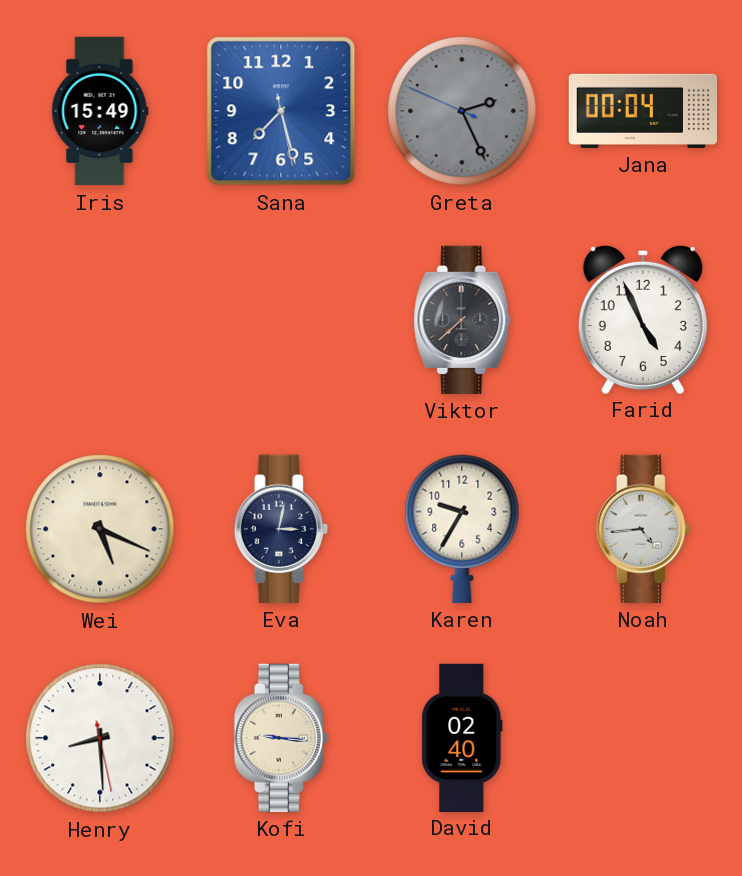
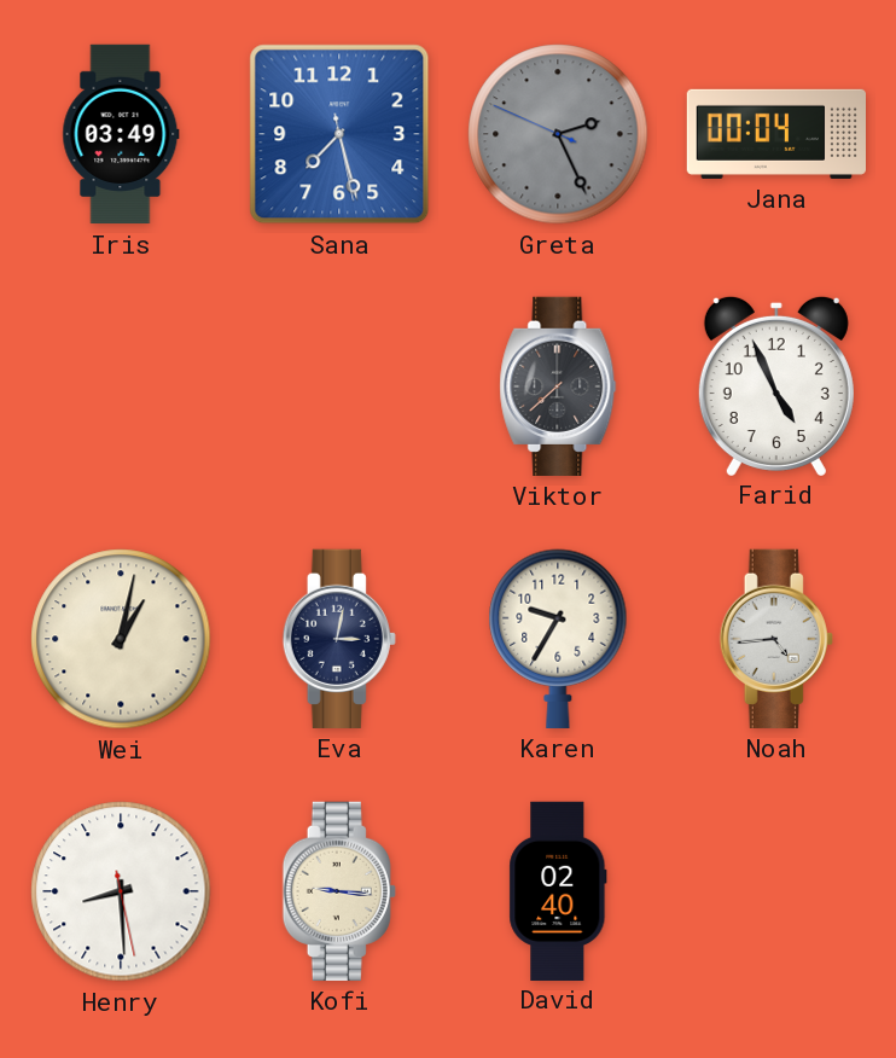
Iris: 15:49 -> 03:49 (121, 134)
Wei: 5:19 -> 1:02 (121, 639)
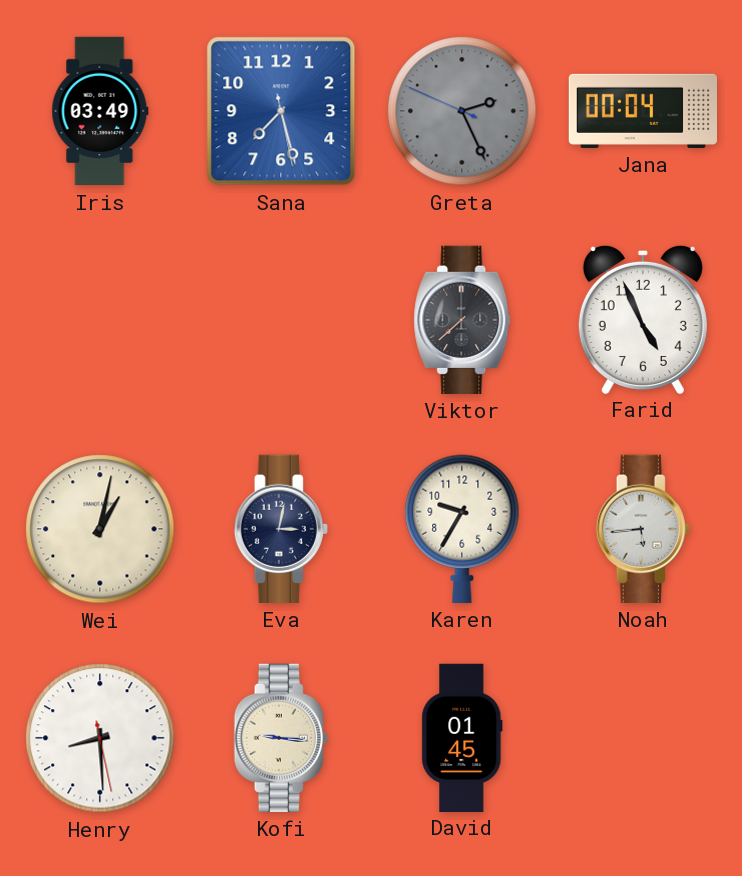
Noah: 4:44 -> 5:44 (643, 529)
David: 02:40 -> 01:45 (462, 737)
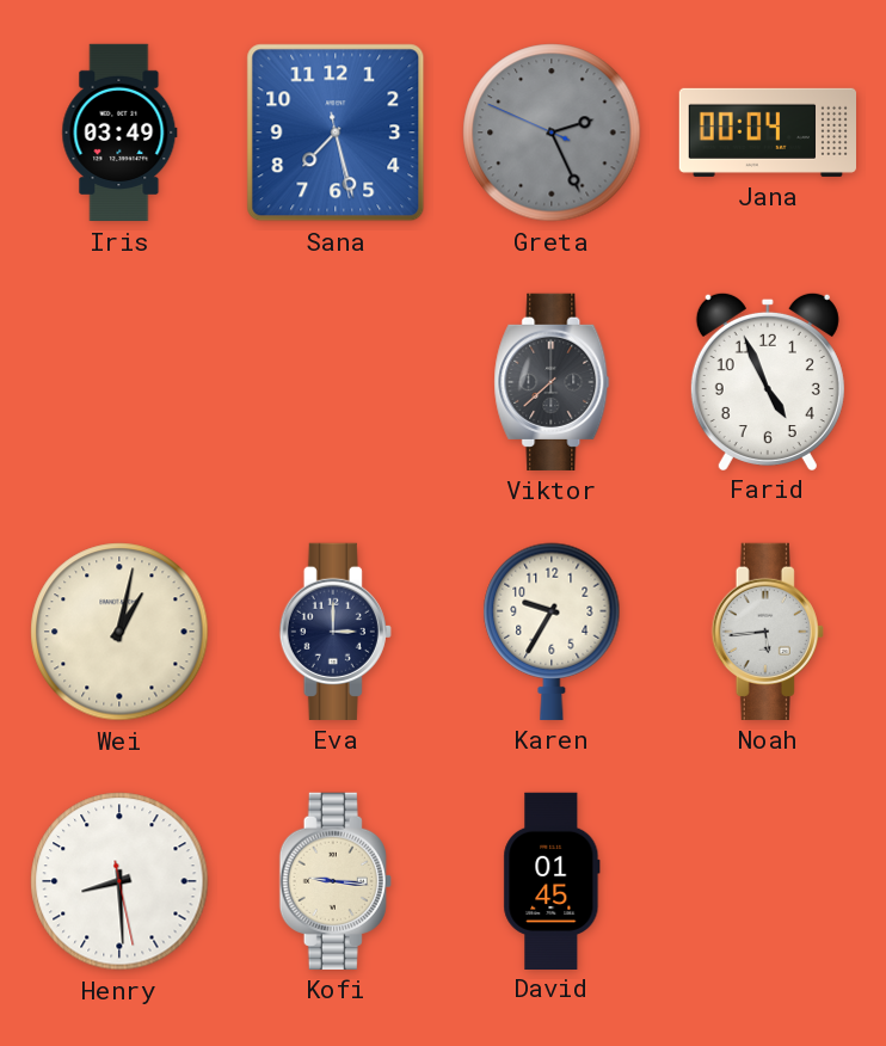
Eva: 3:02 -> 3:00 (336, 632)
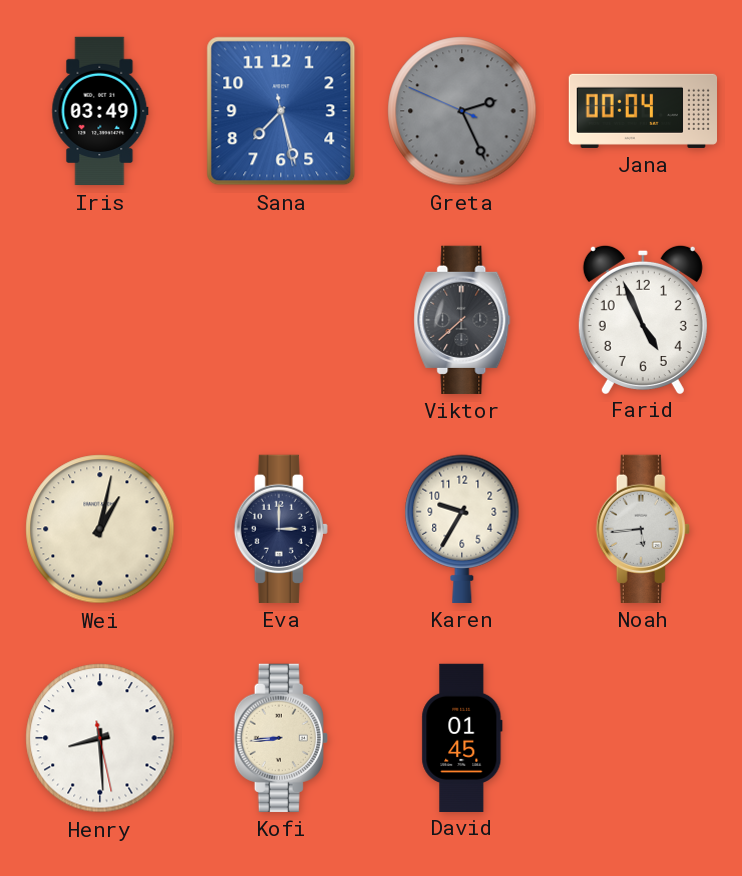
Kofi: 9:16 -> 8:44 (281, 738)
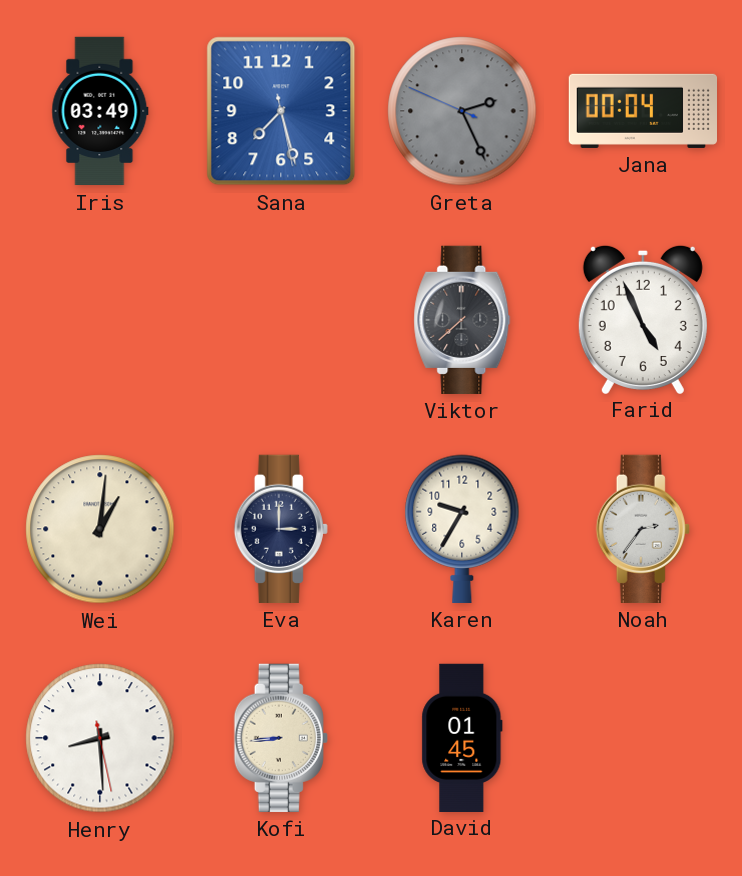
Wei: 1:02 -> 1:01 (100, 529)
Noah: 5:44 -> 2:36 (643, 529)
